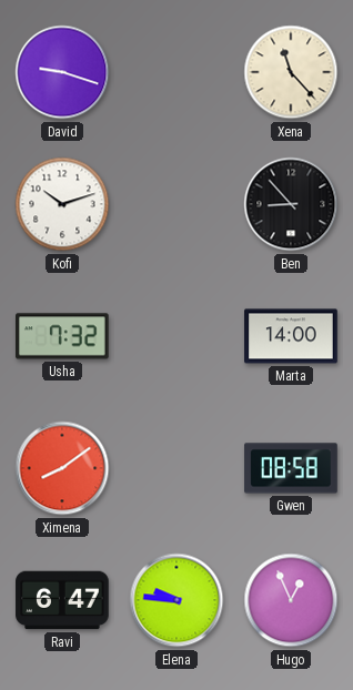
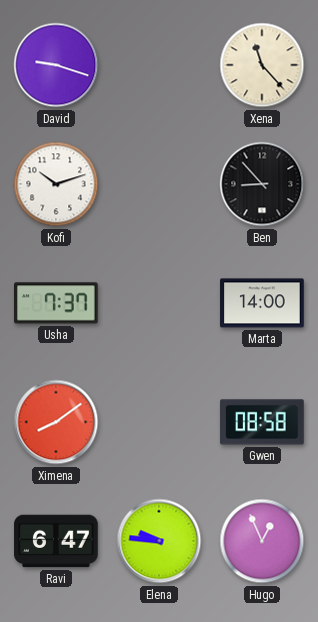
Usha: 7:32 -> 7:37 (57, 303)
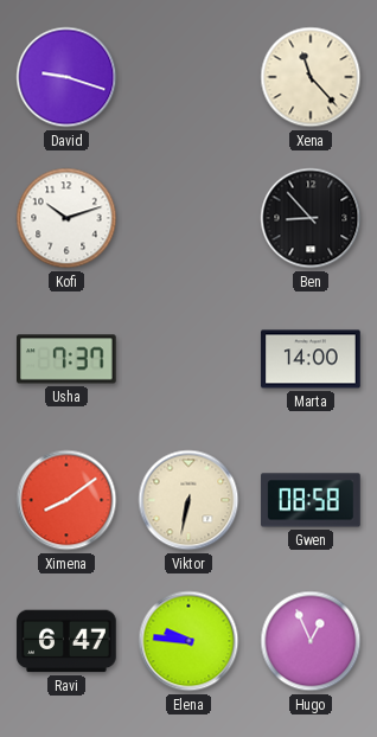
Viktor: none -> 6:32 (188, 500)
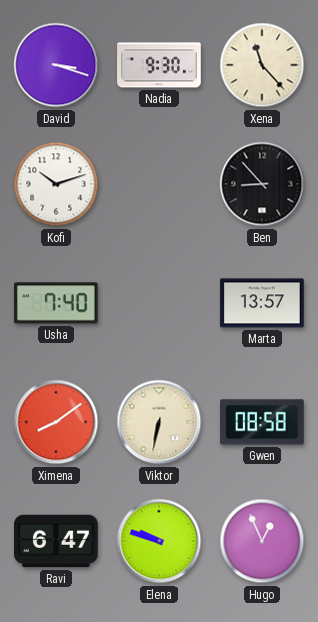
David: 9:18 -> 3:18 (56, 65)
Nadia: none -> 9:30 (159, 65)
Usha: 7:37 -> 7:40 (57, 303)
Marta: 14:00 -> 13:57 (262, 303)
Elena: 9:46 -> 9:48 (159, 541)
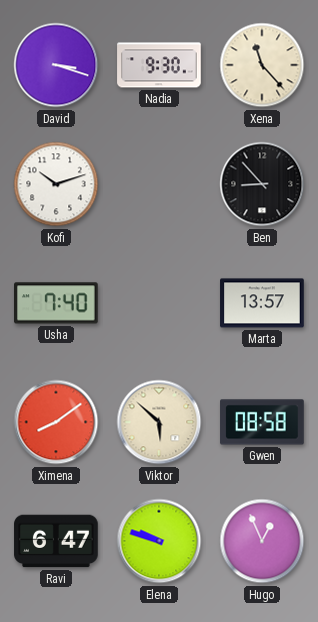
Viktor: 6:32 -> 5:52 (159, 422)
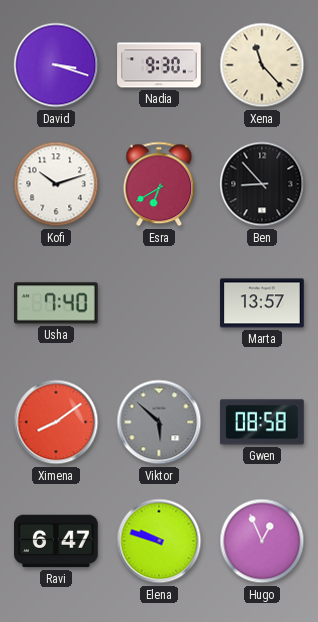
Esra: none -> 6:40 (159, 184)
Viktor dial: cream -> grey (159, 422)
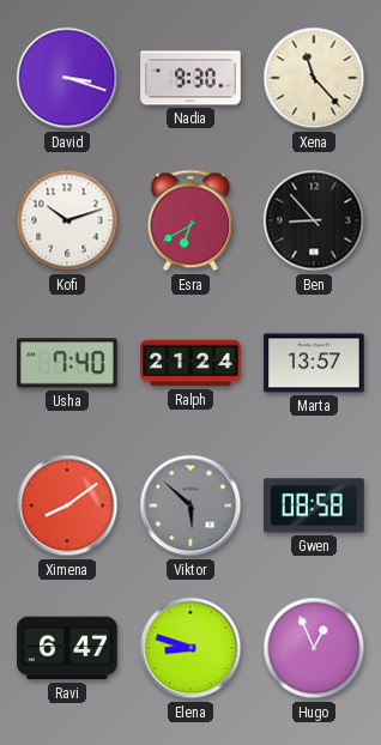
Ralph: none -> 21:24 (190, 363)
Elena: 9:48 -> 8:48 (190, 648)
